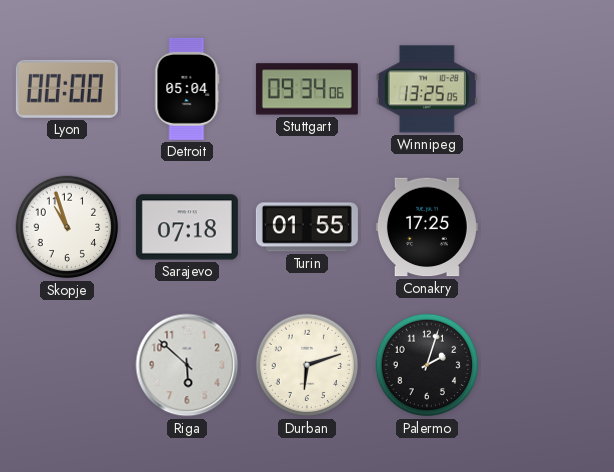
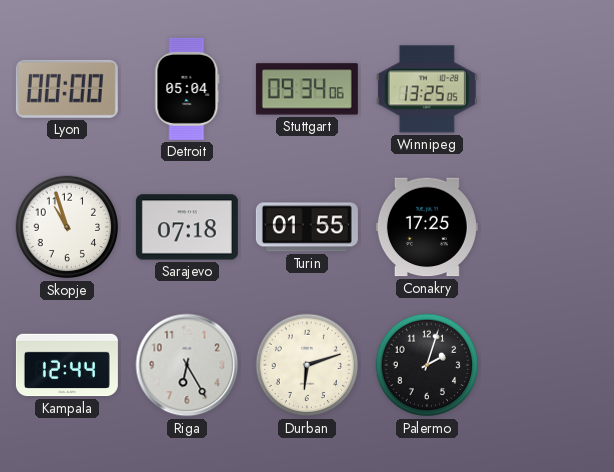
Kampala: none -> 12:44 (67, 365)
Riga: 5:52 -> 6:25 (187, 365)
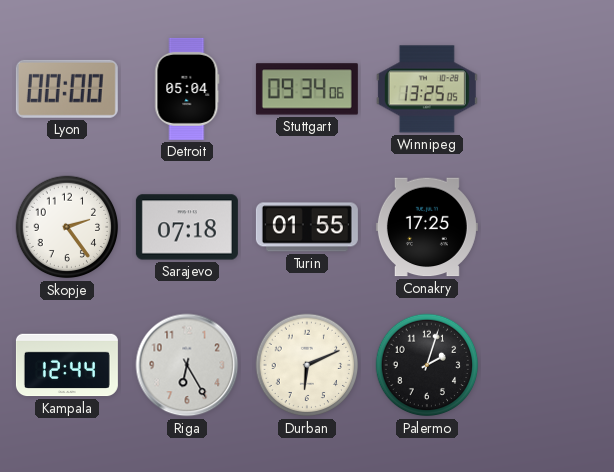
Skopje: 10:57 -> 2:24 (67, 227)
Durban: 6:12 -> 6:11 (307, 365)
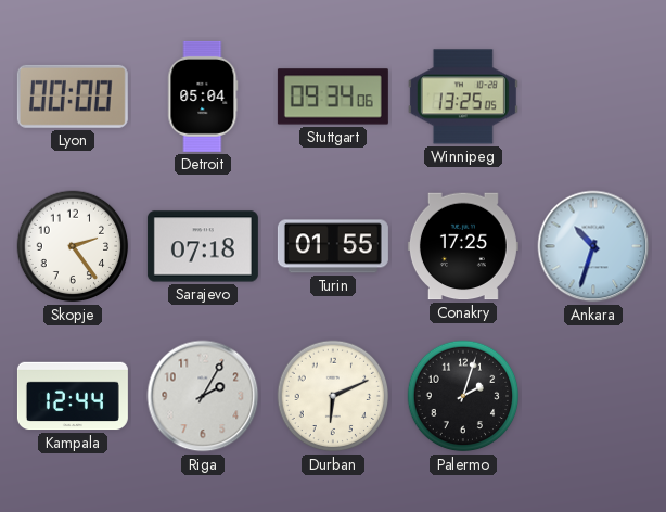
Ankara: none -> 10:33 (593, 246)
Riga: 6:25 -> 2:05 (203, 396)
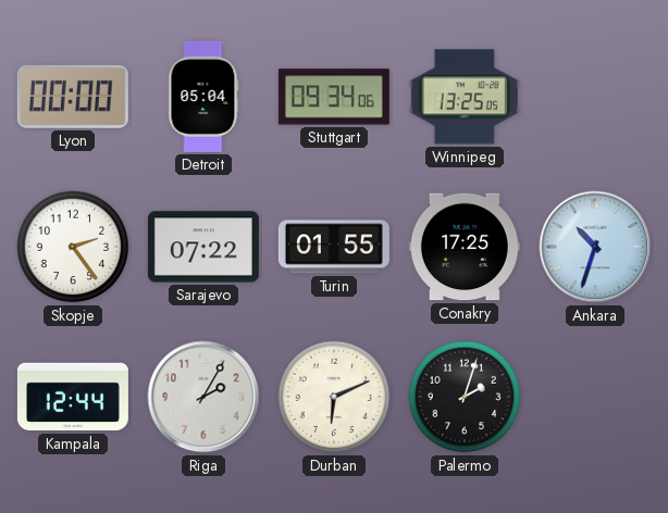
Sarajevo: 07:18 -> 07:22 (203, 247)
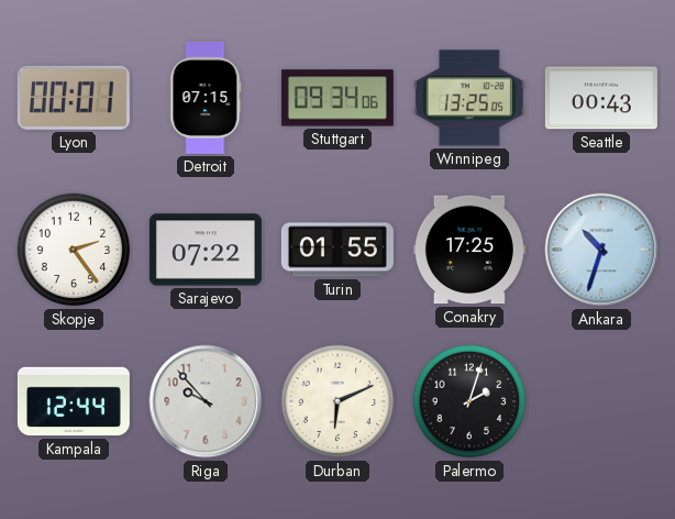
Lyon: 00:00 -> 00:01 (74, 98)
Detroit: 05:04 -> 07:15 (206, 98)
Seattle: none -> 00:43 (601, 98)
Riga: 2:05 -> 9:53 (206, 401)
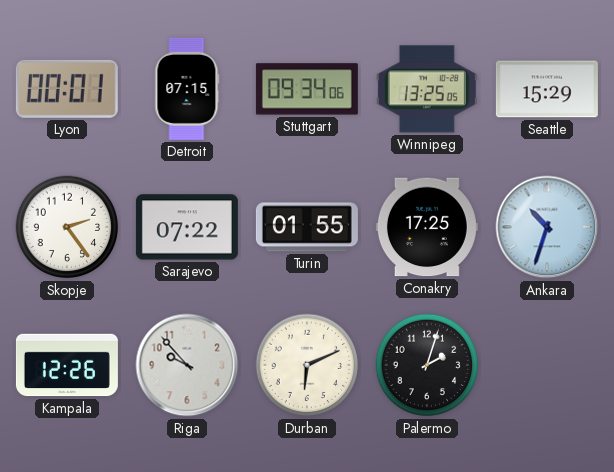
Seattle: 00:43 -> 15:29 (547, 89)
Kampala: 12:44 -> 12:26 (67, 365)
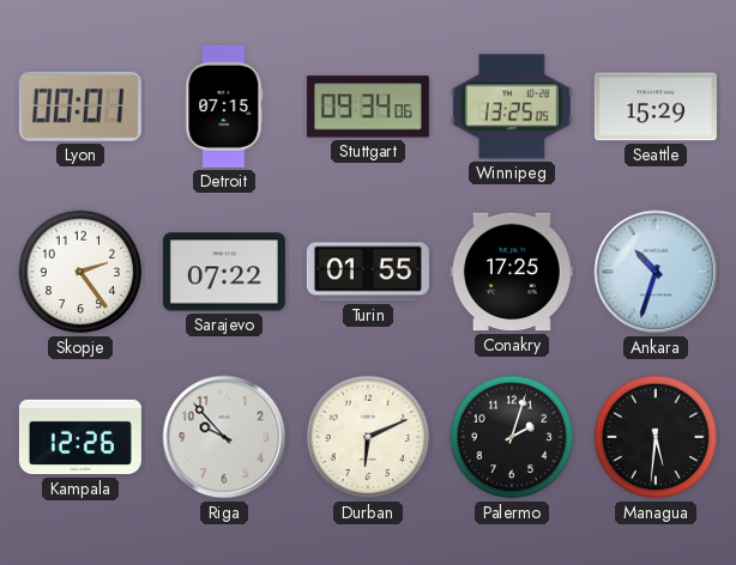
Managua: none -> 5:31 (656, 437)
